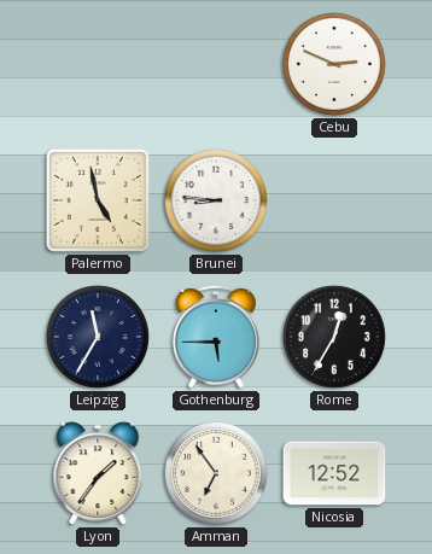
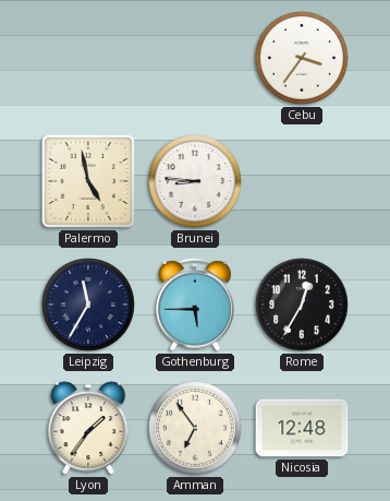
Cebu: 2:49 -> 3:36 (303, 59)
Nicosia: 12:52 -> 12:48 (302, 428)
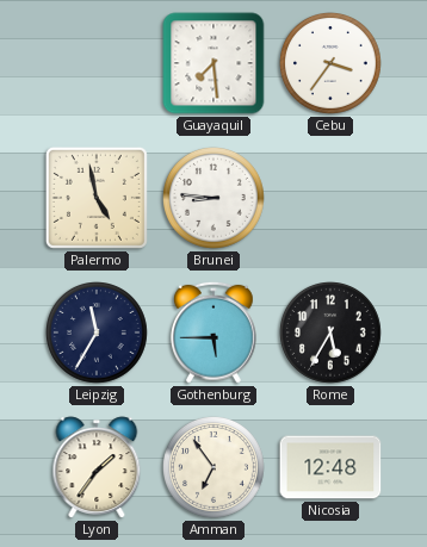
Guayaquil: none -> 7:29 (213, 63)
Rome: 12:35 -> 5:35 (332, 334)
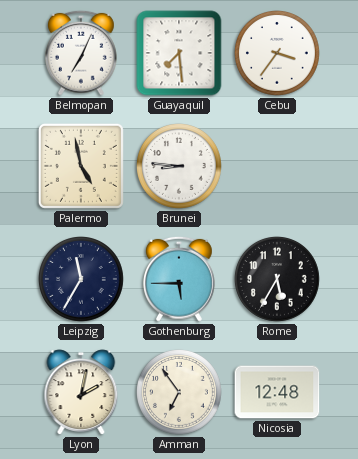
Belmopan: none -> 7:04 (82, 53)
Lyon: 1:36 -> 2:02 (81, 392)
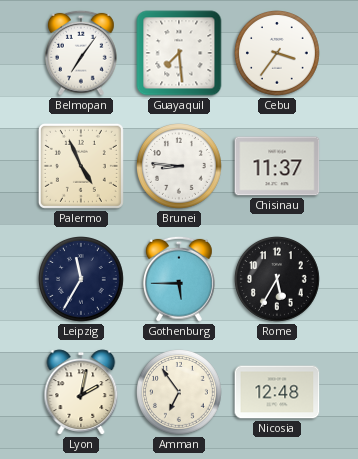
Belmopan: 7:04 -> 7:06 (82, 53)
Palermo: 4:58 -> 4:56 (81, 166)
Chisinau: none -> 11:37 (277, 166)
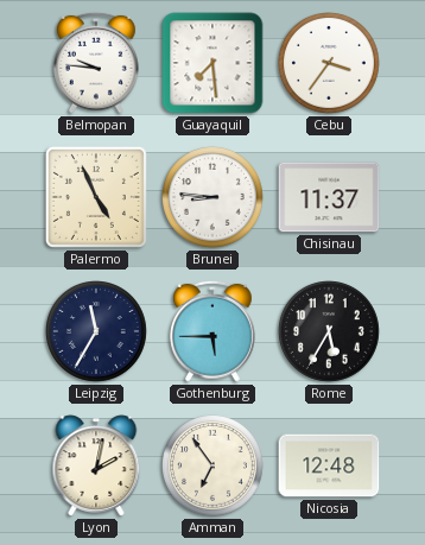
Belmopan: 7:06 -> 9:46 (97, 63)
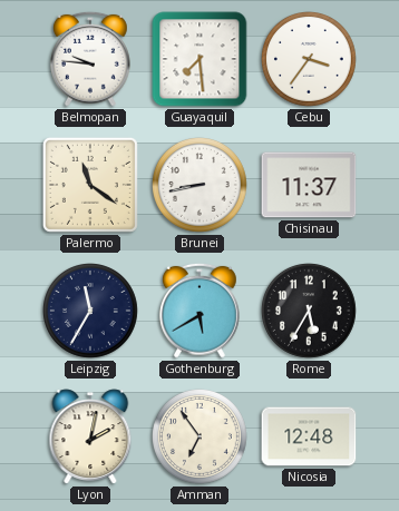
Palermo: 4:56 -> 11:21 (90, 185)
Brunei: 8:46 -> 8:43 (201, 186)
Gothenburg: 5:45 -> 5:40 (201, 311)
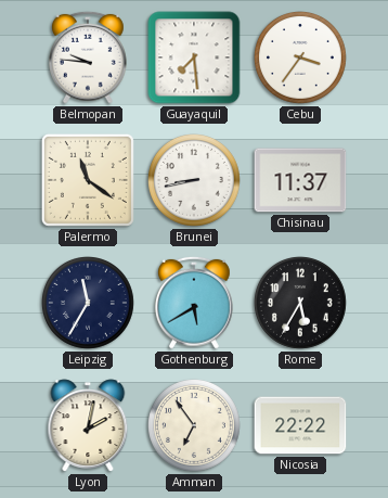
Nicosia: 12:48 -> 22:22 (300, 425)
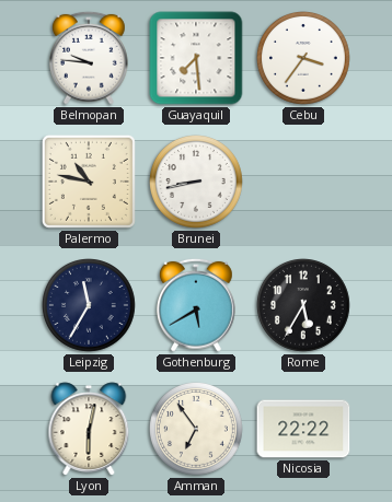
Palermo: 11:21 -> 10:47 (89, 182)
Chisinau: 11:37 -> none (300, 180)
Lyon: 2:02 -> 6:02 (89, 429)
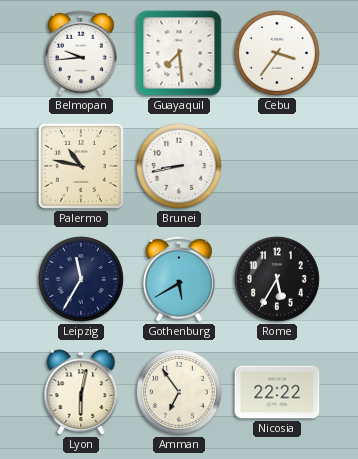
Belmopan: 9:46 -> 9:44 (82, 53)
